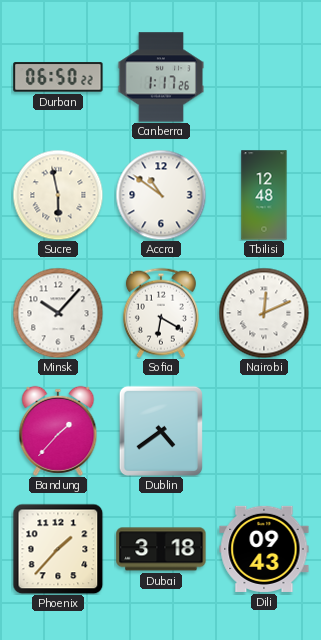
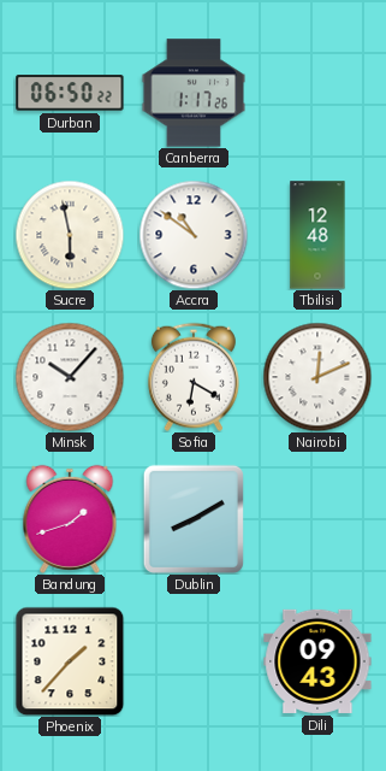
Bandung: 1:37 -> 1:42 (70, 519)
Dublin: 4:39 -> 8:10 (194, 519)
Dubai: 3:18 -> none (161, 549)
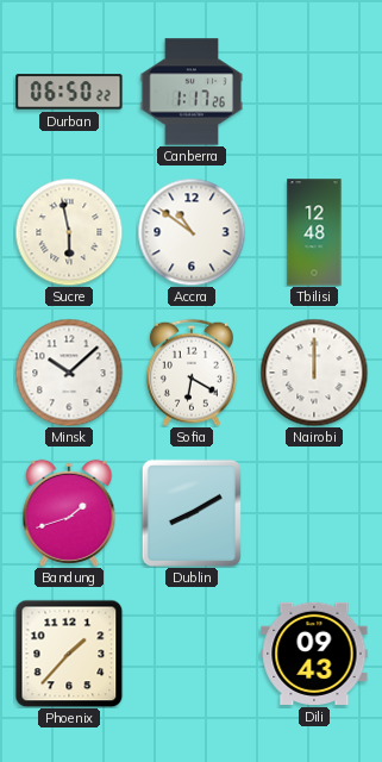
Minsk: 10:07 -> 10:08 (69, 373)
Nairobi: 12:11 -> 12:00 (314, 373)
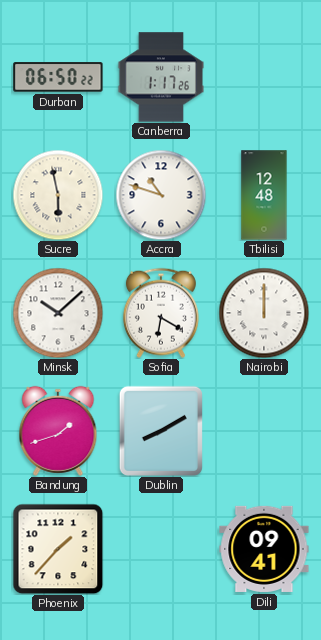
Accra: 10:51 -> 10:48 (161, 195)
Dili: 09:43 -> 09:41 (264, 549)
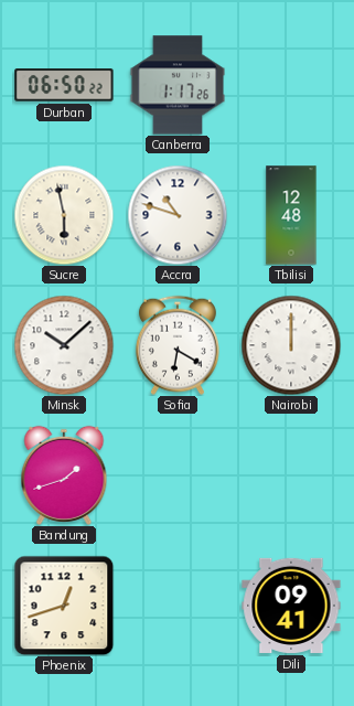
Dublin: 8:10 -> none (161, 431)
Phoenix: 1:37 -> 12:42 (64, 606)
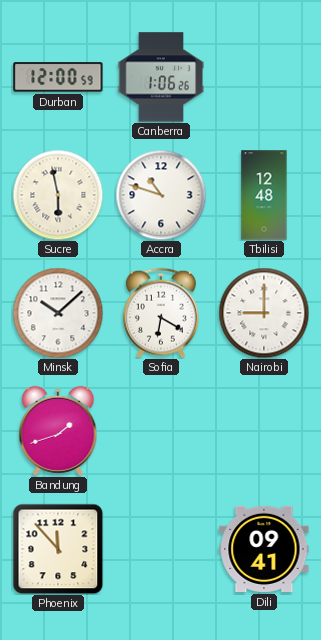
Durban: 06:50 -> 12:00 (58, 77)
Canberra: 1:17 -> 1:06 (160, 77)
Nairobi: 12:00 -> 9:00 (264, 313)
Phoenix: 12:42 -> 11:53 (58, 549)
